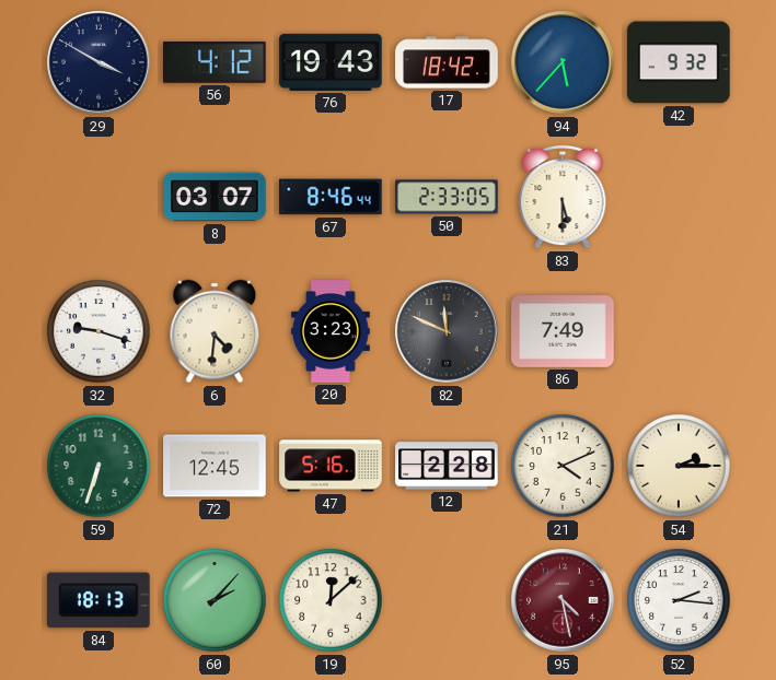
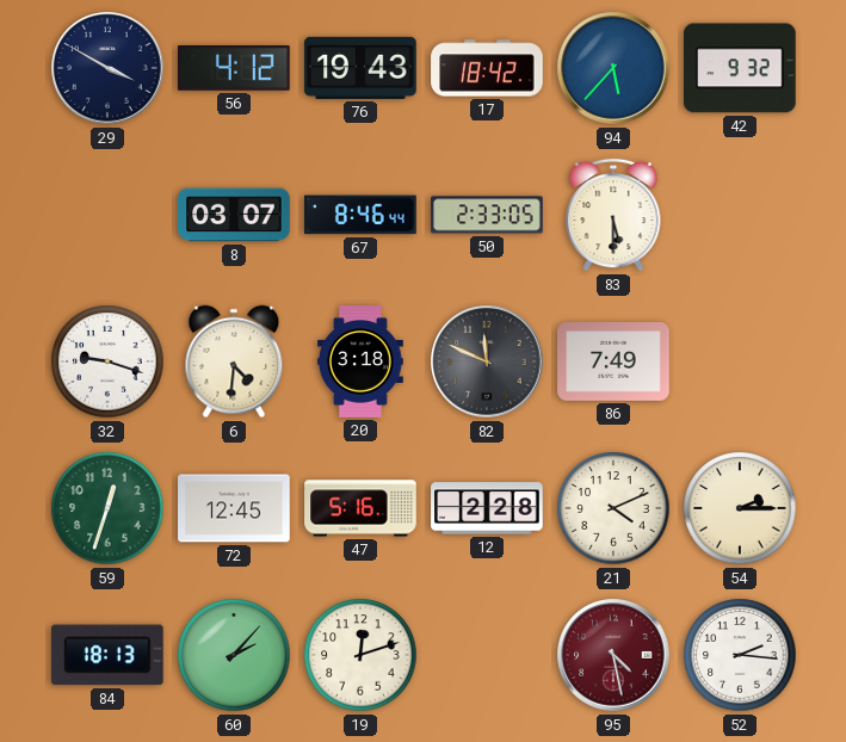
20: 3:23 -> 3:18 (360, 361)
59: 6:33 -> 12:33 (107, 508)
19: 12:08 -> 12:12 (360, 655)
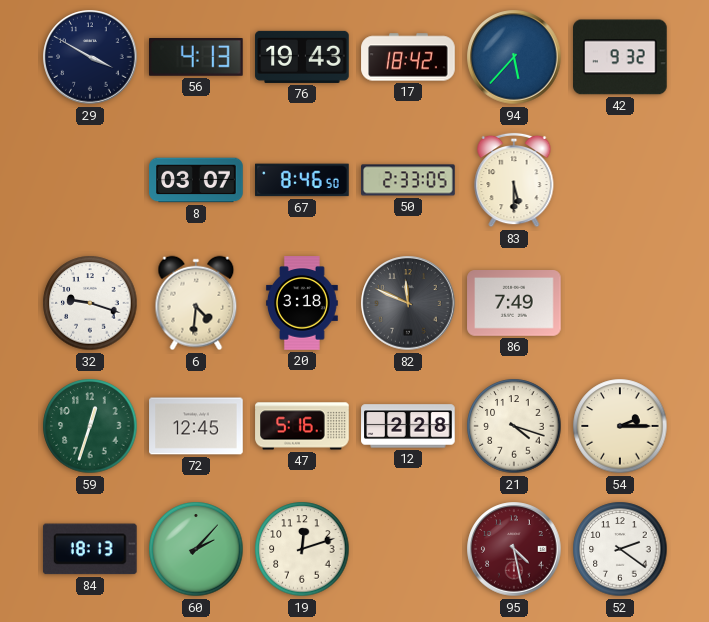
56: 4:12 -> 4:13 (197, 58)
67: 8:46:44 -> 8:46:50 (302, 180)
21: 4:11 -> 4:18 (514, 426)
52: 2:16 -> 2:21 (620, 549)
